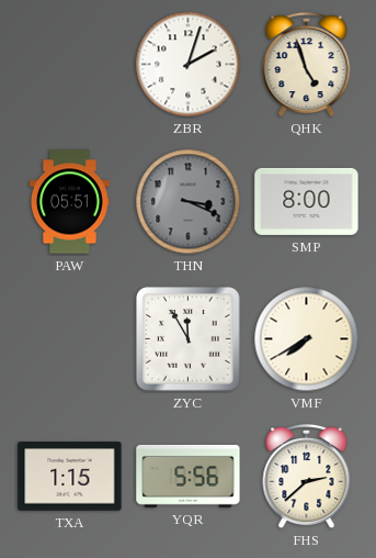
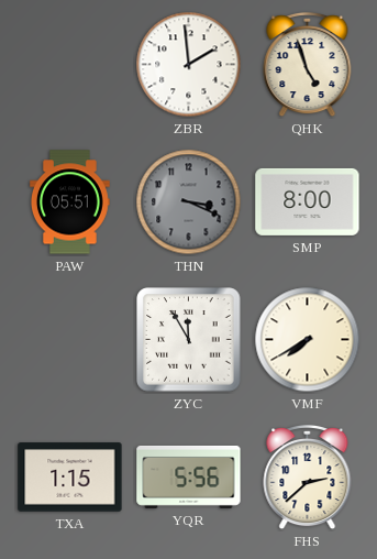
ZBR: 2:03 -> 1:59 (189, 65)
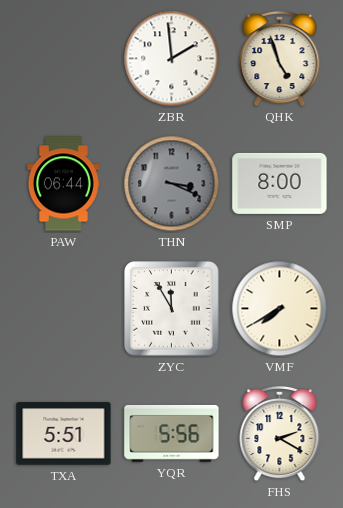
PAW: 05:51 -> 06:44 (64, 184)
TXA: 1:15 -> 5:51 (64, 434)
FHS: 2:38 -> 2:20 (280, 434)
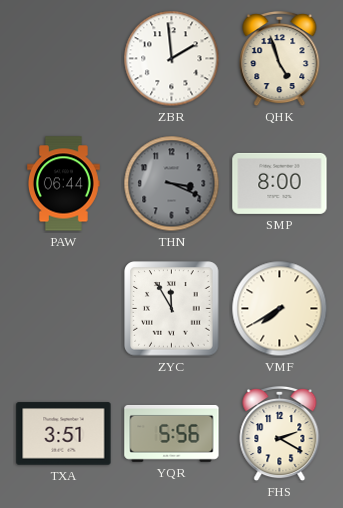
TXA: 5:51 -> 3:51 (64, 434)
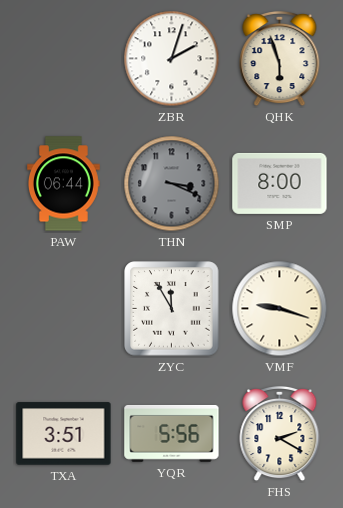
ZBR: 1:59 -> 2:03 (172, 59)
QHK: 4:57 -> 5:57 (280, 59)
VMF: 7:40 -> 9:18 (280, 309)
